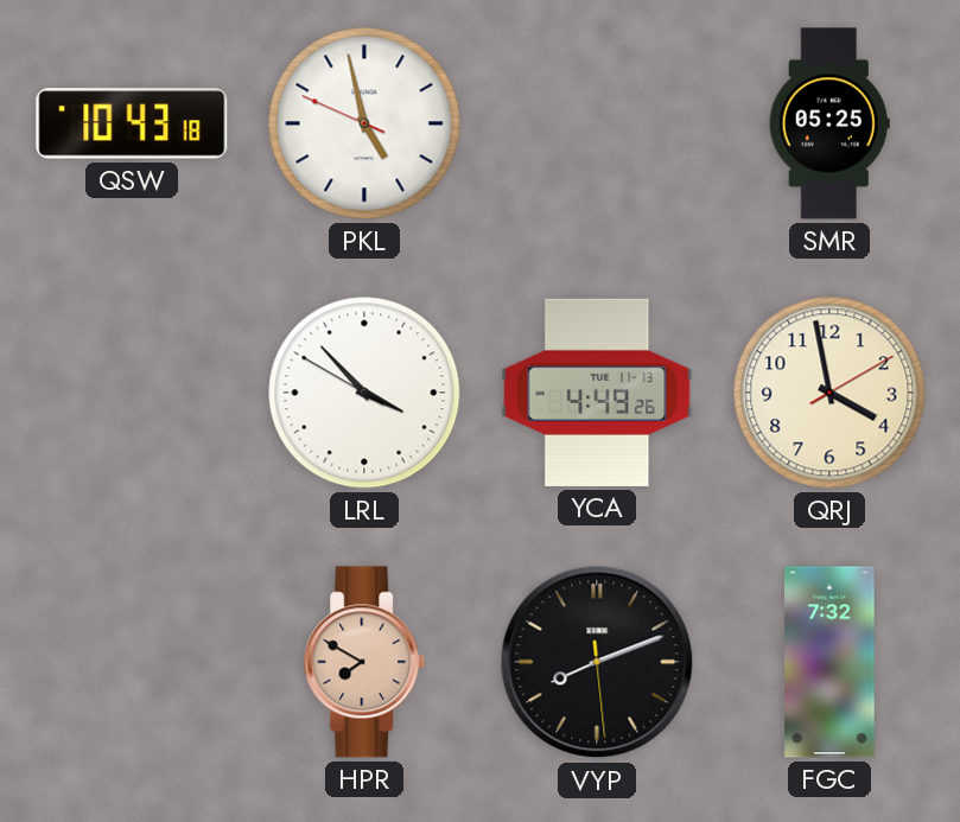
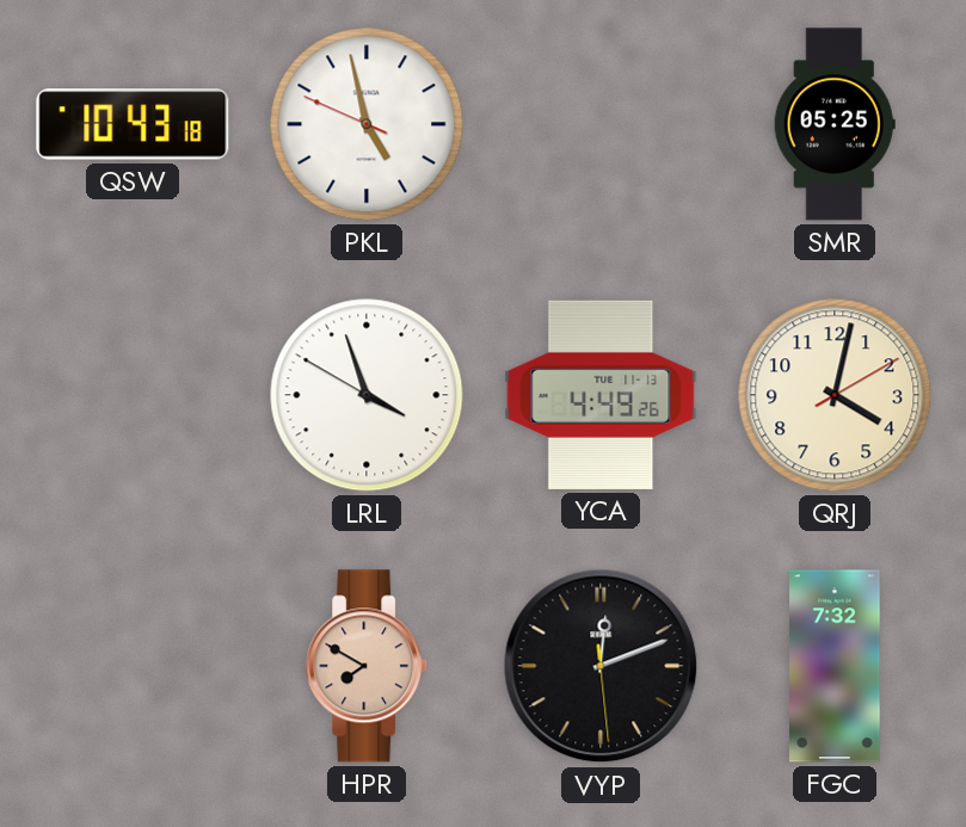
LRL: 3:52 -> 3:56 (367, 395)
QRJ: 3:58 -> 4:02 (835, 395)
VYP: 8:11 -> 12:11 (601, 666)
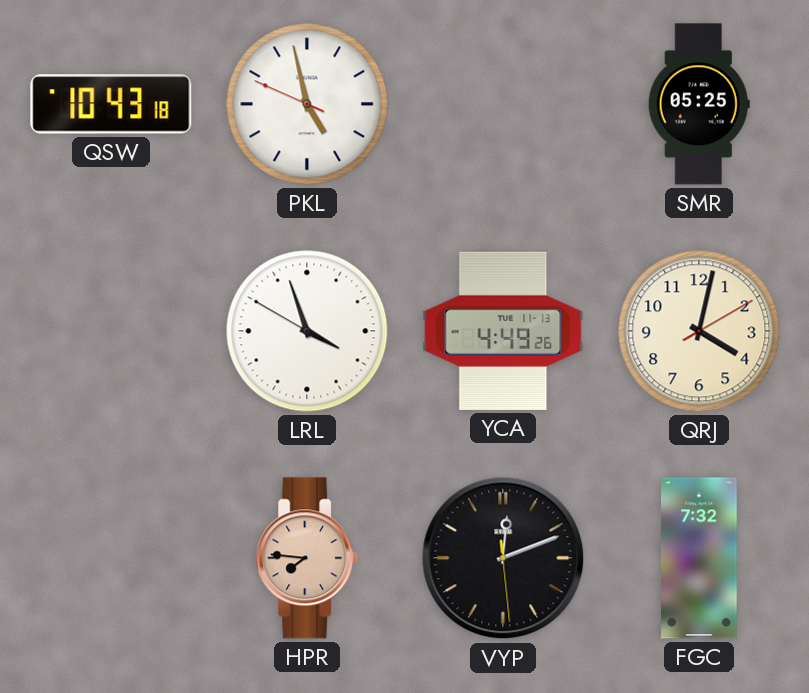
HPR: 7:50 -> 7:46 (308, 558)
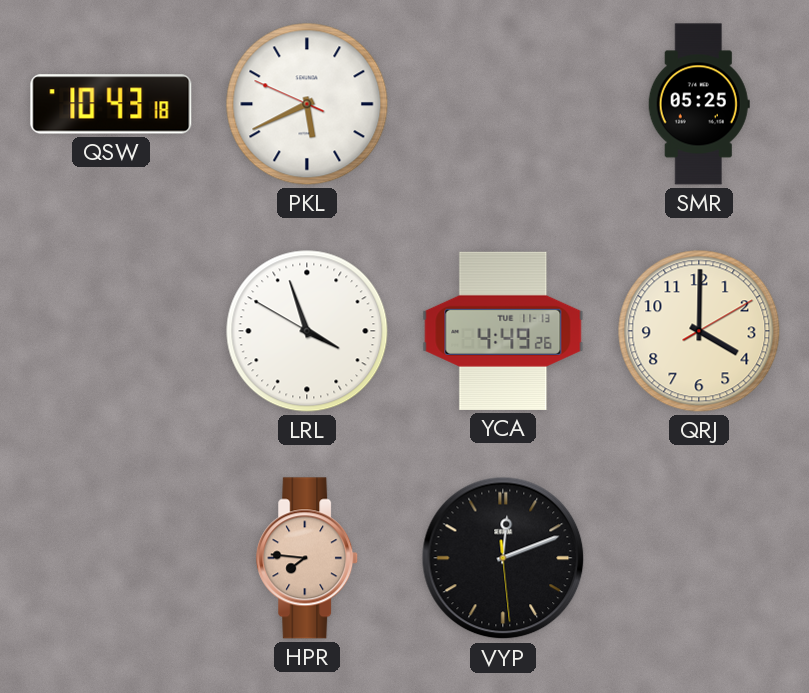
PKL: 4:57 -> 5:40 (307, 104)
QRJ: 4:02 -> 4:00 (699, 331)
FGC: 7:32 -> none (699, 558)
